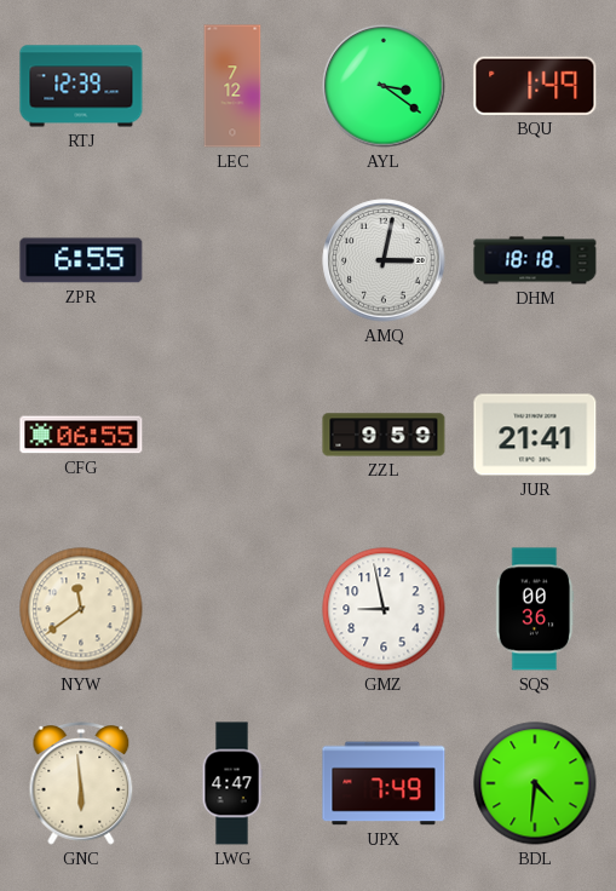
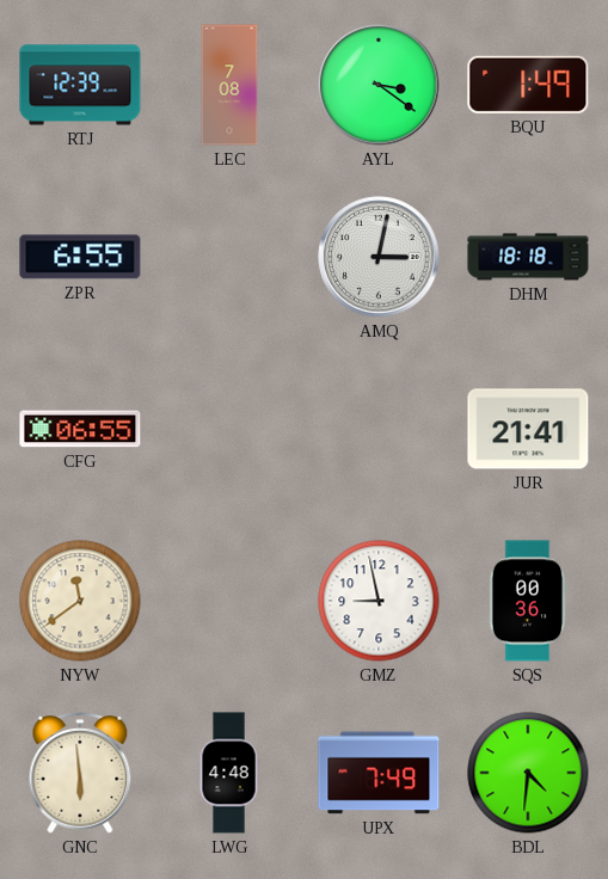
LEC: 7:12 -> 7:08 (229, 85)
ZZL: 9:59 -> none (384, 435)
LWG: 4:47 -> 4:48 (229, 773)
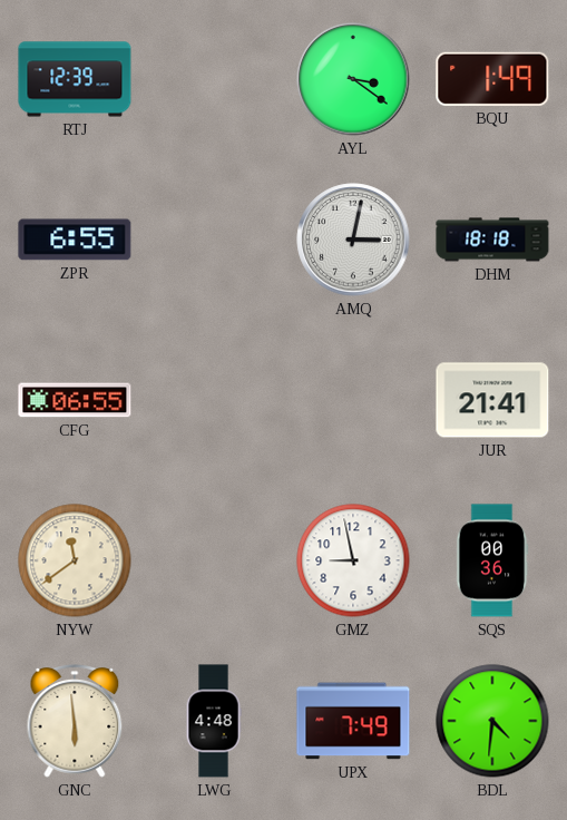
LEC: 7:08 -> none (229, 85)
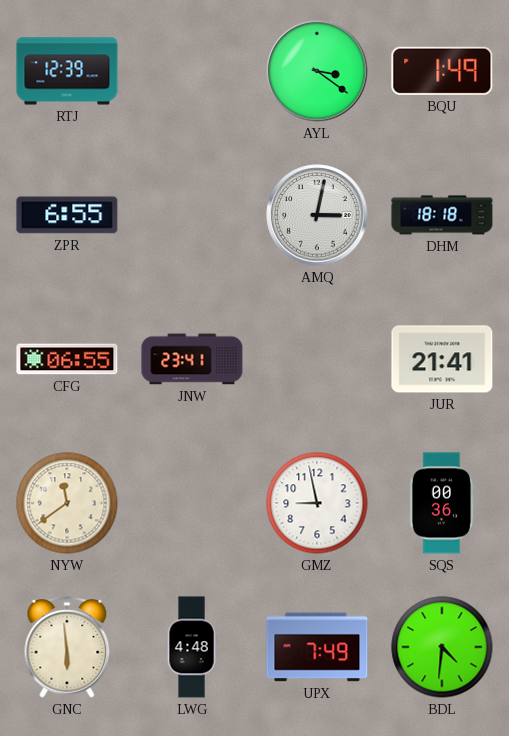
JNW: none -> 23:41 (192, 359)
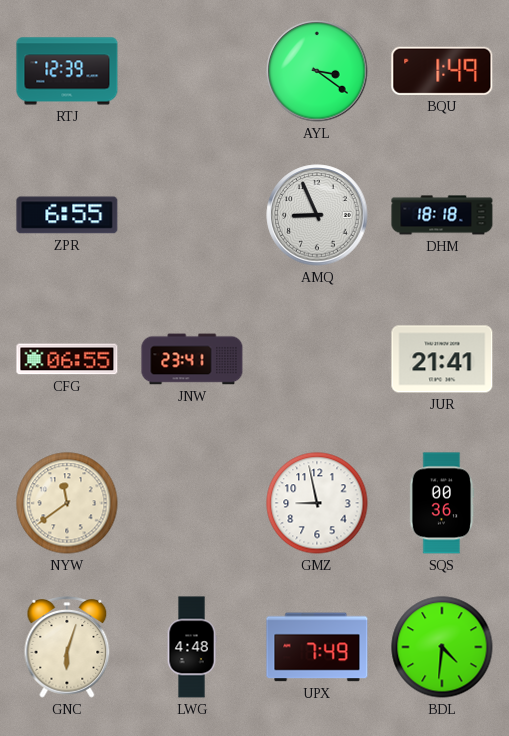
AMQ: 3:02 -> 8:56 (317, 215)
GNC: 5:59 -> 6:03 (67, 647)
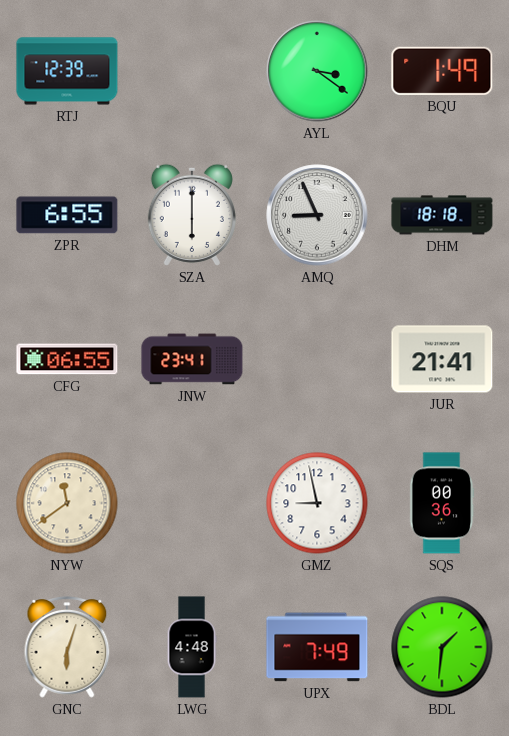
SZA: none -> 6:00 (192, 215)
BDL: 4:31 -> 1:31 (442, 647)
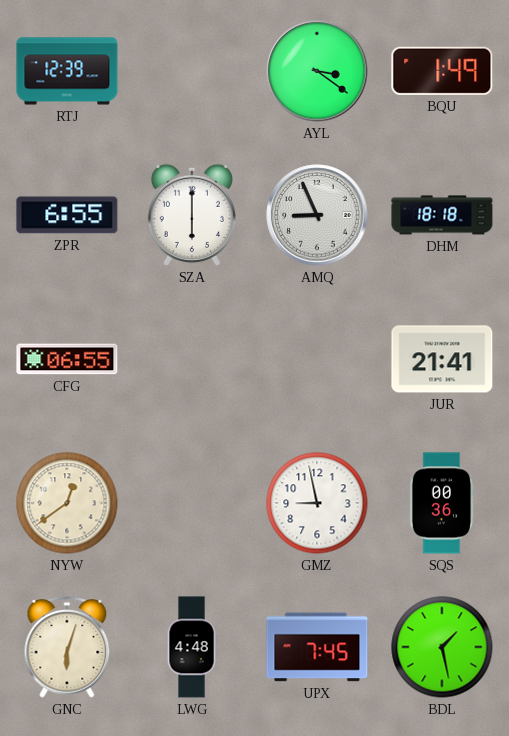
JNW: 23:41 -> none (192, 359)
NYW: 11:39 -> 12:39 (67, 503)
UPX: 7:49 -> 7:45 (317, 647)
BDL: 1:31 -> 1:28 (442, 647)
